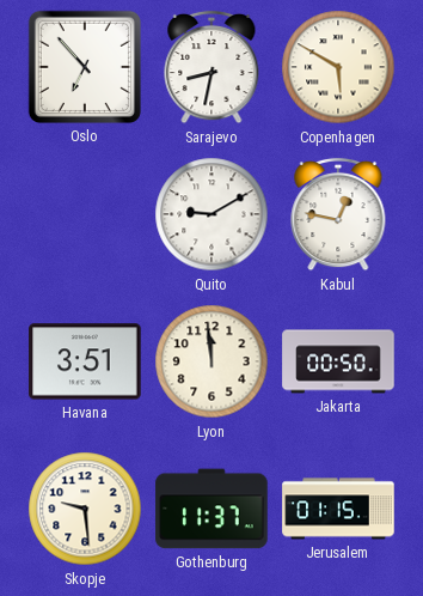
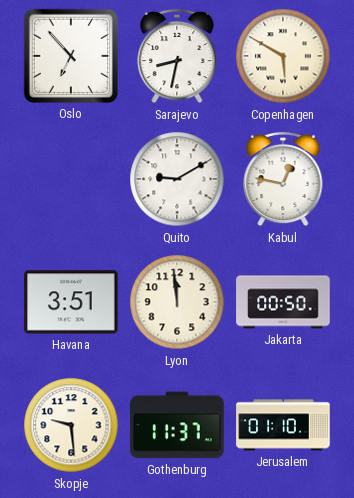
Jerusalem: 01:15 -> 01:10 (283, 425)
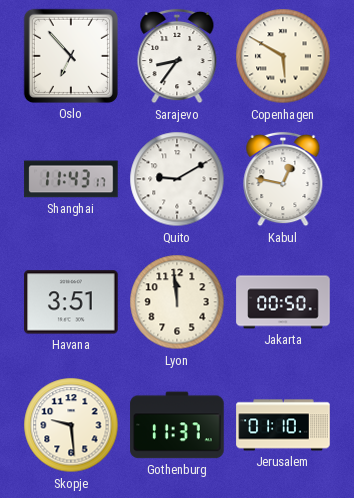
Sarajevo: 8:32 -> 8:36 (177, 56)
Shanghai: none -> 11:43 (71, 179)
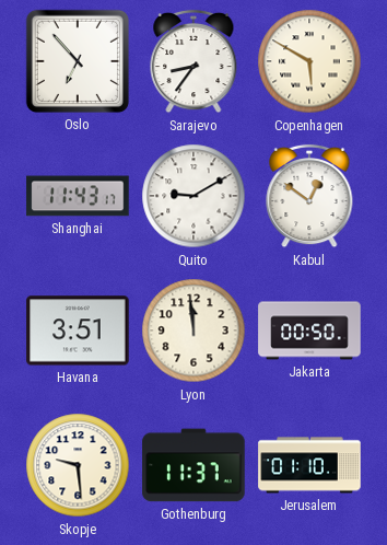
Kabul: 12:47 -> 12:51 (309, 196)
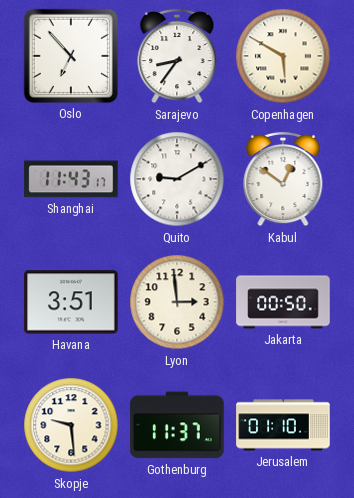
Lyon: 11:59 -> 2:59 (177, 302)
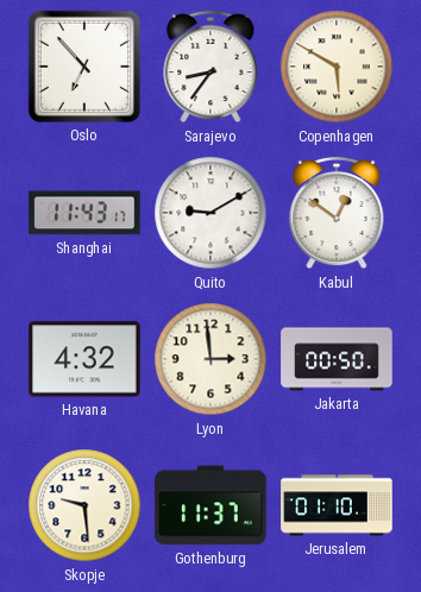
Havana: 3:51 -> 4:32 (84, 359)
